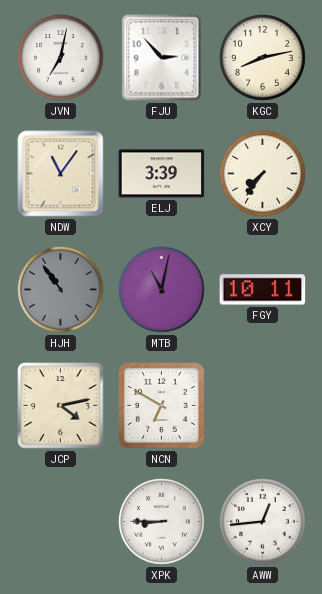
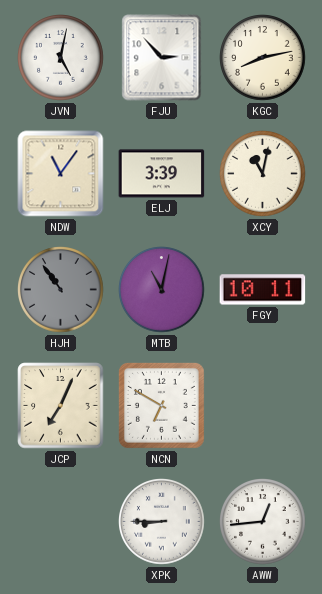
JVN: 7:02 -> 5:02 (61, 58)
XCY: 7:36 -> 11:02 (263, 174)
JCP: 4:13 -> 7:04 (61, 406)
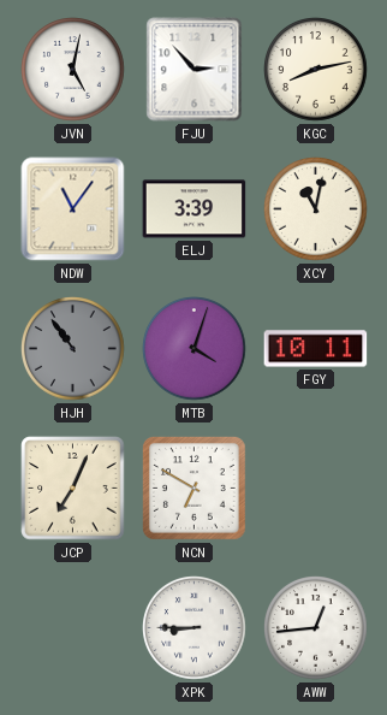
MTB: 11:02 -> 4:03 (195, 349)
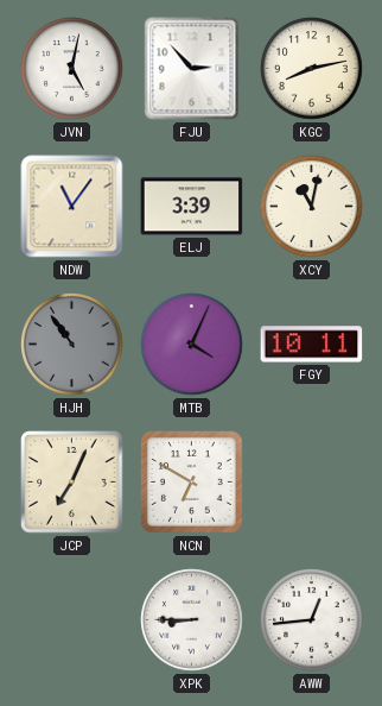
MTB: 4:03 -> 4:04 (192, 345)
